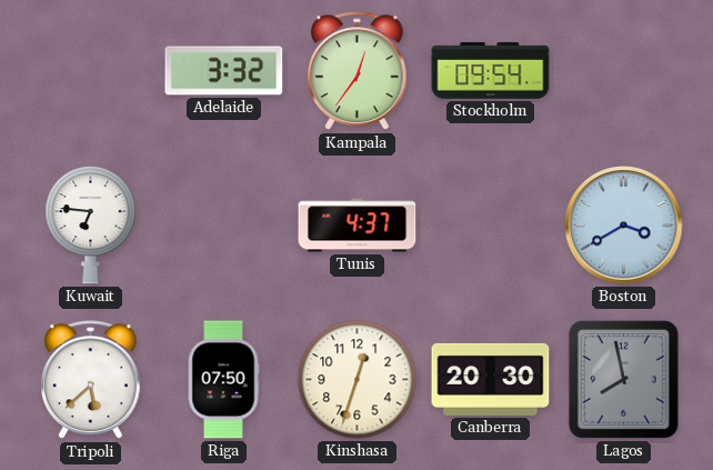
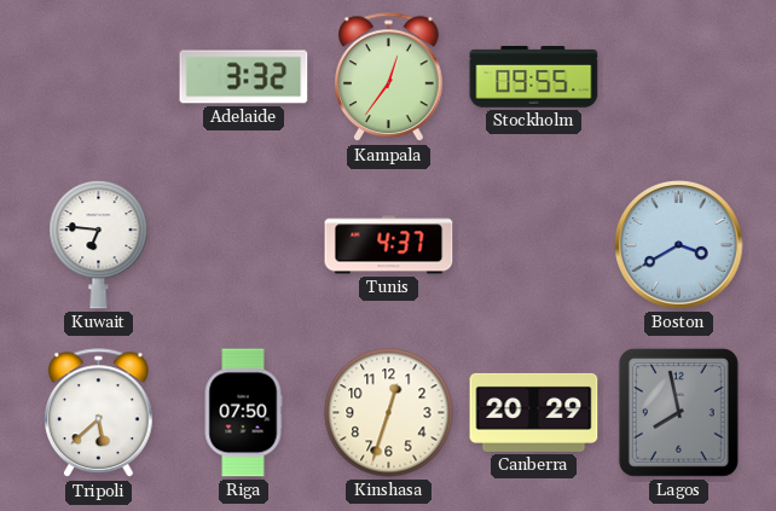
Stockholm: 09:54 -> 09:55 (534, 77)
Canberra: 20:30 -> 20:29 (534, 412)
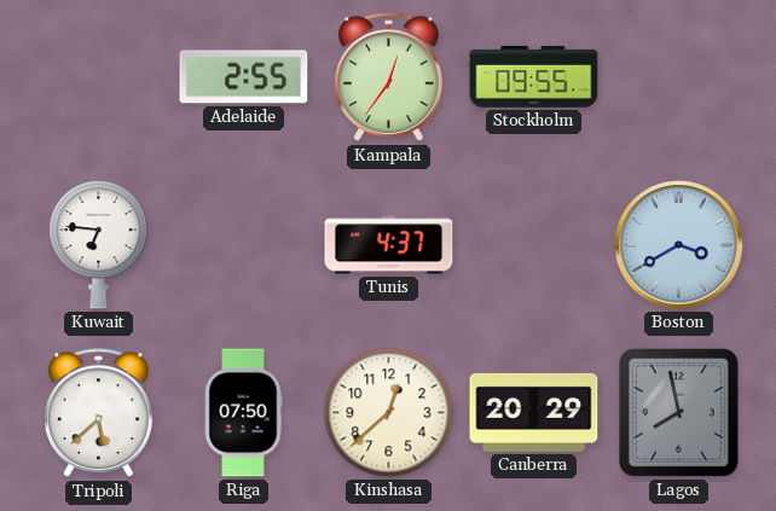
Adelaide: 3:32 -> 2:55 (244, 77)
Kinshasa: 12:33 -> 12:38 (389, 413)
